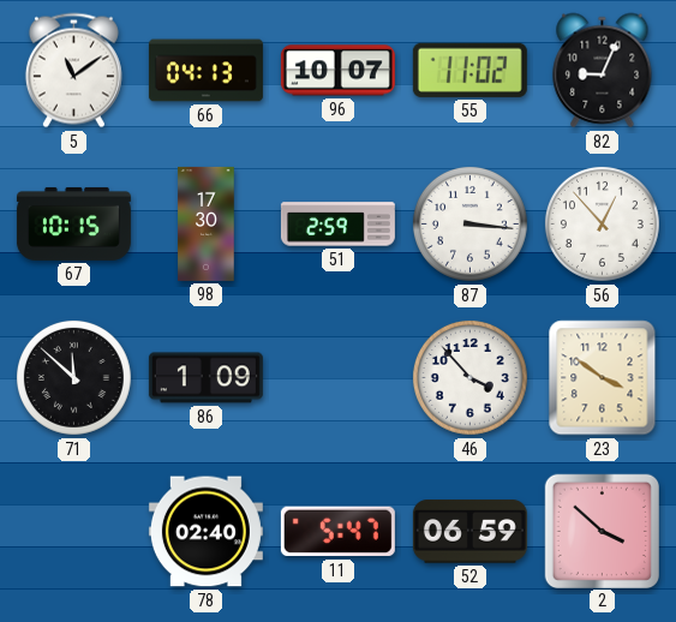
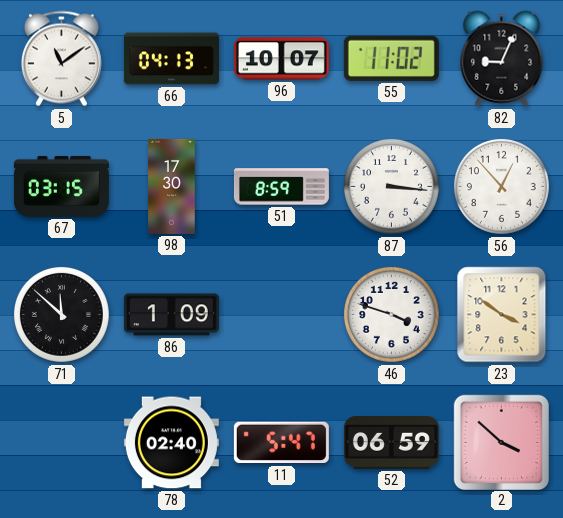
67: 10:15 -> 03:15 (61, 186)
51: 2:59 -> 8:59 (281, 187)
46: 3:53 -> 3:48 (391, 314)
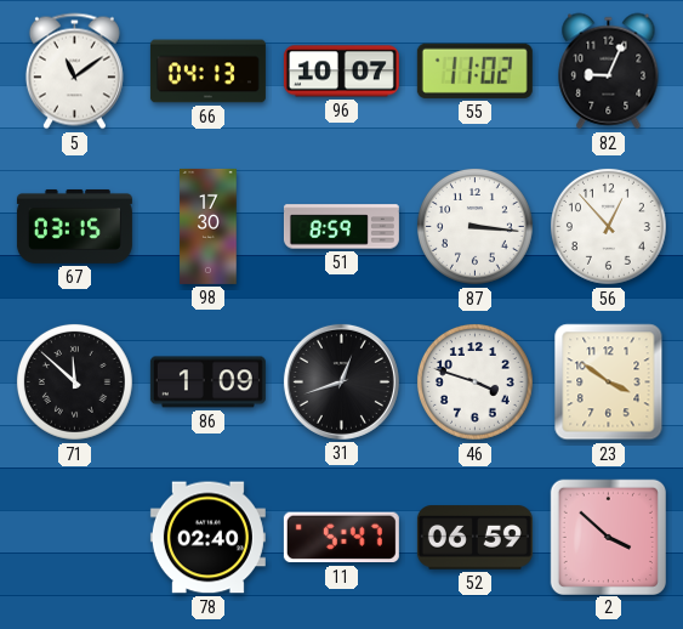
31: none -> 12:42 (341, 381)
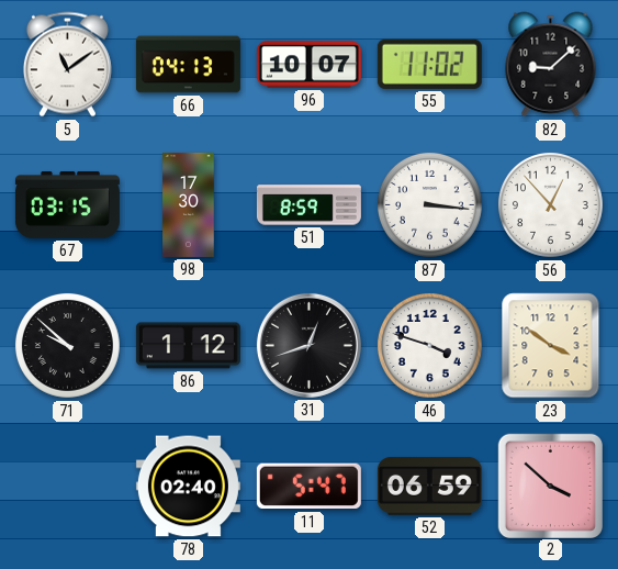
82: 9:04 -> 9:08 (551, 65)
71: 11:52 -> 9:52 (67, 345)
86: 1:09 -> 1:12 (188, 346)
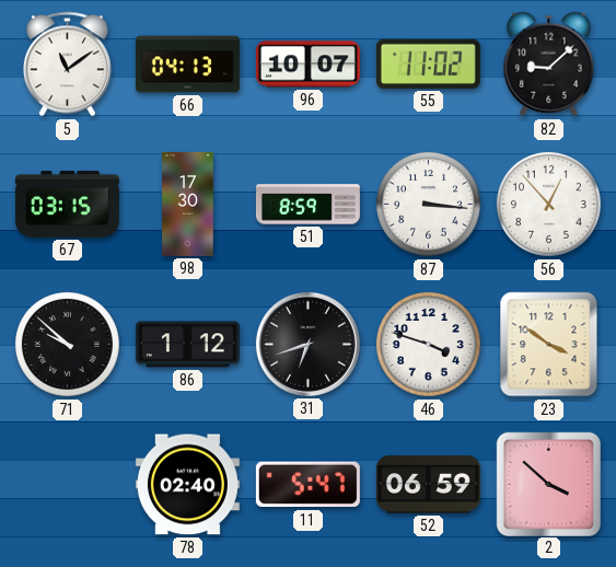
31: 12:42 -> 6:42 (307, 344)
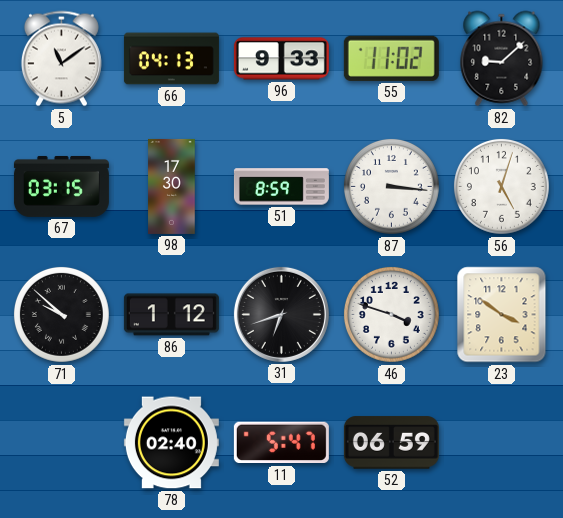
96: 10:07 -> 9:33 (281, 59)
56: 12:53 -> 5:03 (501, 186)
2: 3:52 -> none (548, 484)
